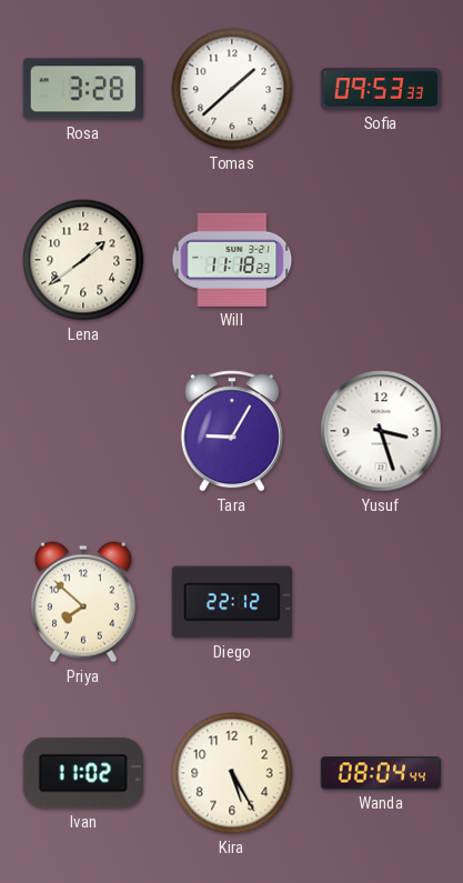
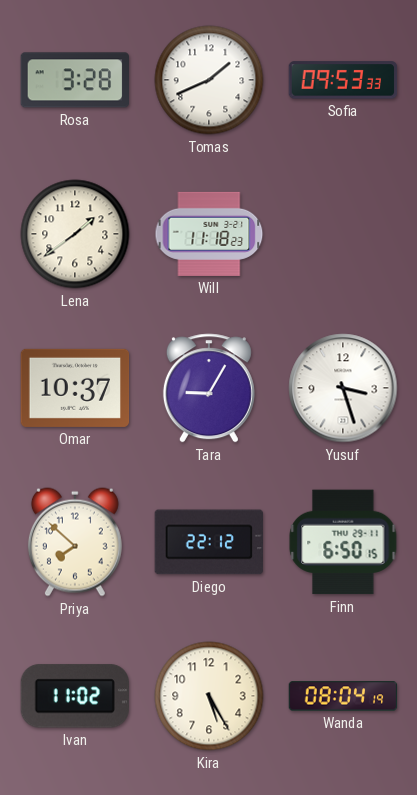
Tomas: 1:38 -> 1:41 (209, 80)
Omar: none -> 10:37 (75, 388)
Finn: none -> 6:50 (343, 542)
Wanda: 08:04:44 -> 08:04:19 (343, 696)
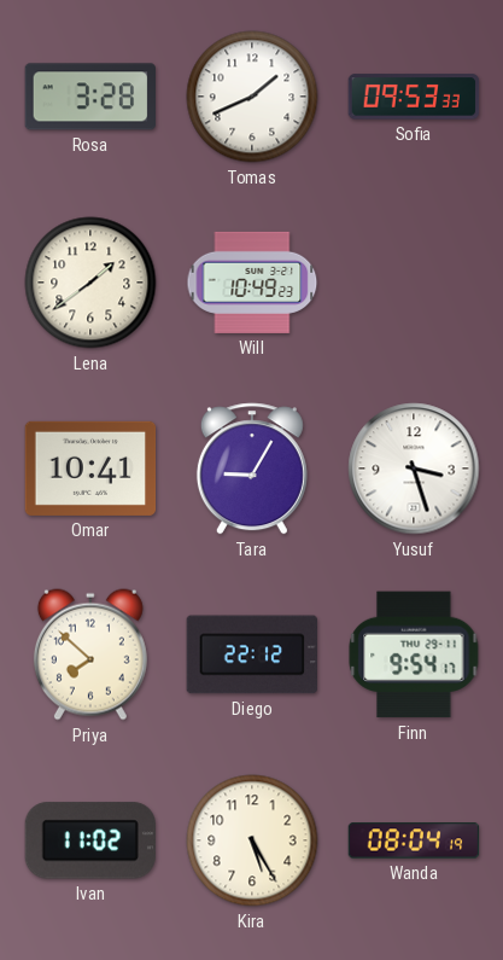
Will: 11:18 -> 10:49 (252, 283)
Omar: 10:37 -> 10:41 (90, 469)
Finn: 6:50 -> 9:54 (414, 654)
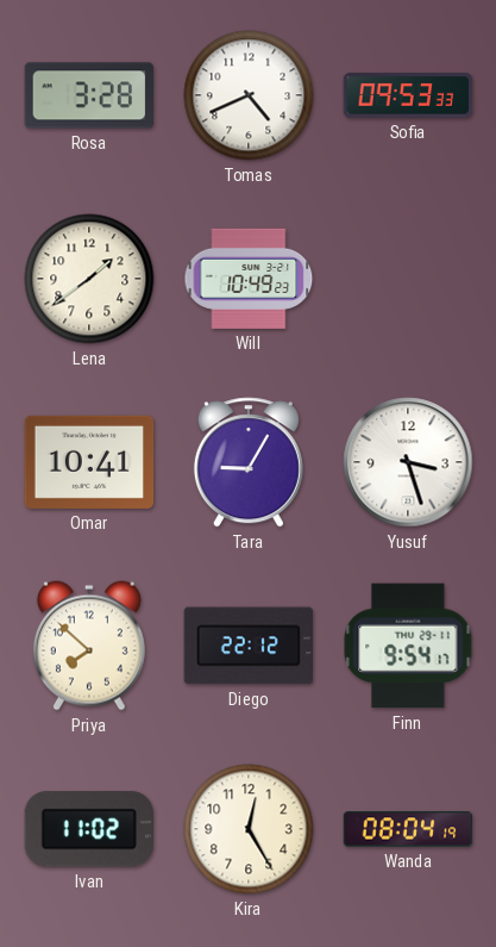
Tomas: 1:41 -> 4:41 (249, 95)
Kira: 5:25 -> 12:25 (249, 829)
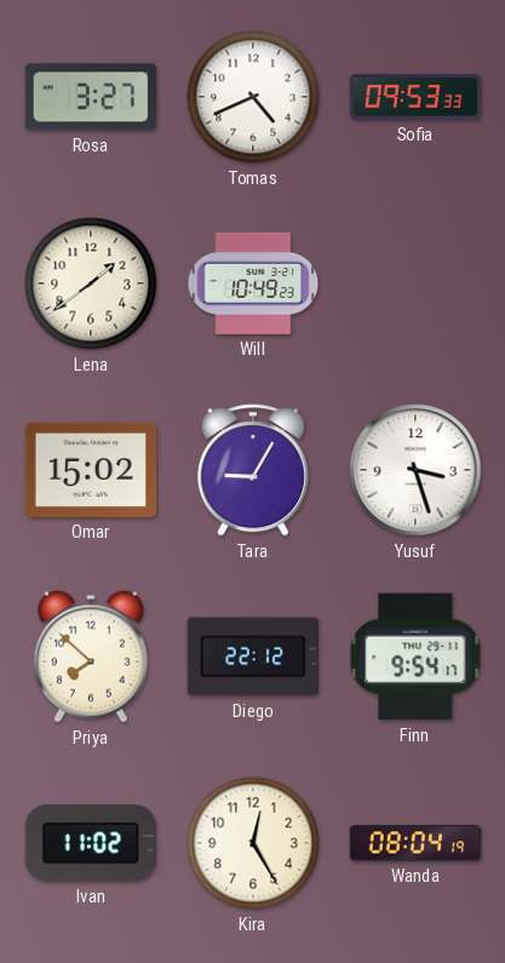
Rosa: 3:28 -> 3:27 (90, 97)
Omar: 10:41 -> 15:02 (91, 470)
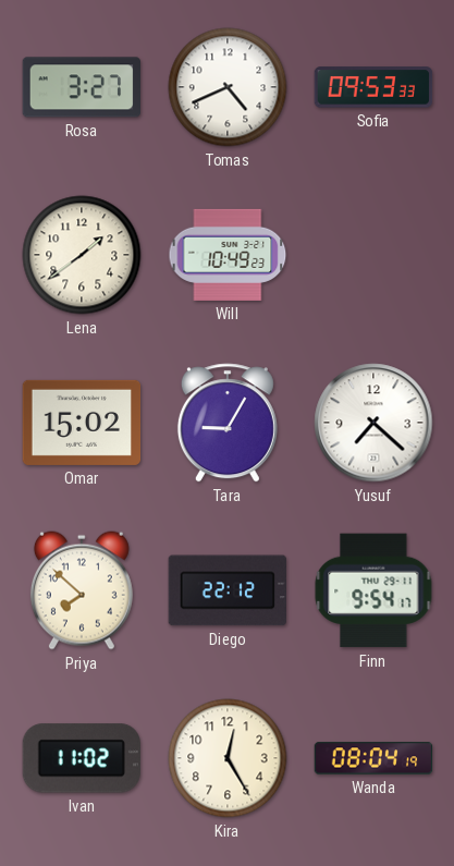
Yusuf: 3:27 -> 7:22 (373, 423)
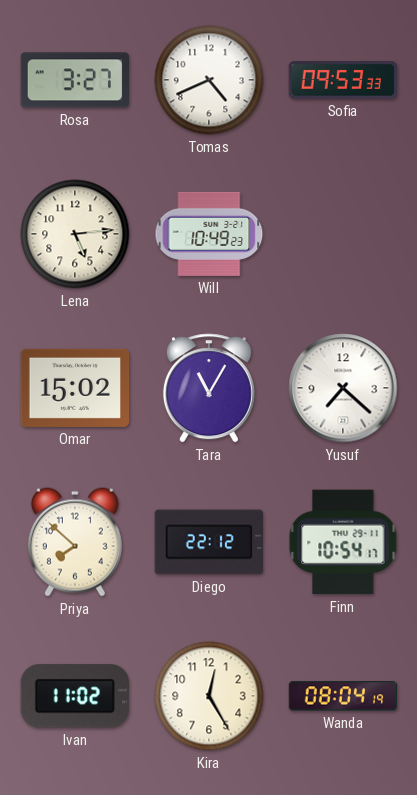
Lena: 1:39 -> 5:14 (75, 234)
Tara: 9:05 -> 11:05 (209, 388)
Finn: 9:54 -> 10:54 (343, 542)
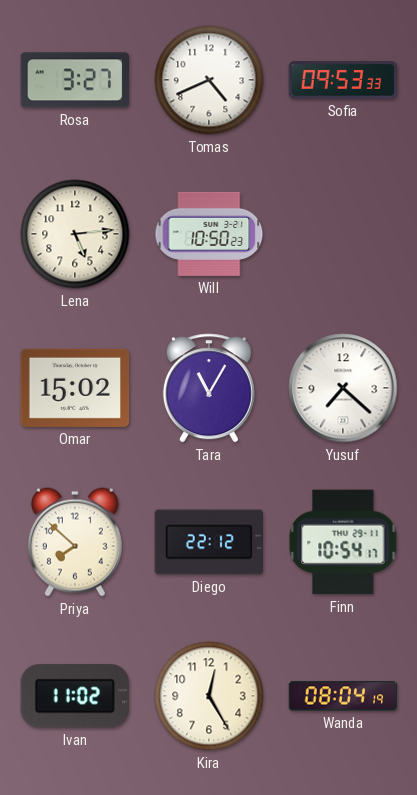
Will: 10:49 -> 10:50 (209, 234)
